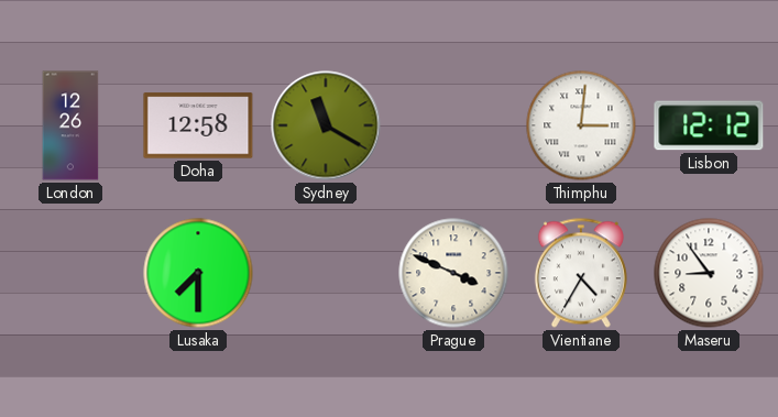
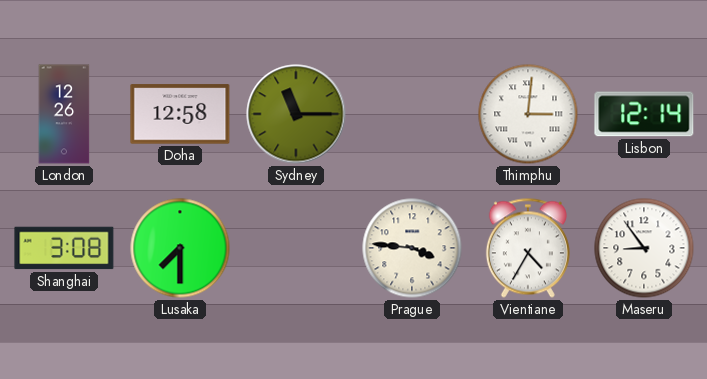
Sydney: 11:20 -> 11:15 (296, 114)
Lisbon: 12:12 -> 12:14 (644, 114)
Shanghai: none -> 3:08 (64, 248)
Prague: 3:49 -> 3:46 (412, 248)
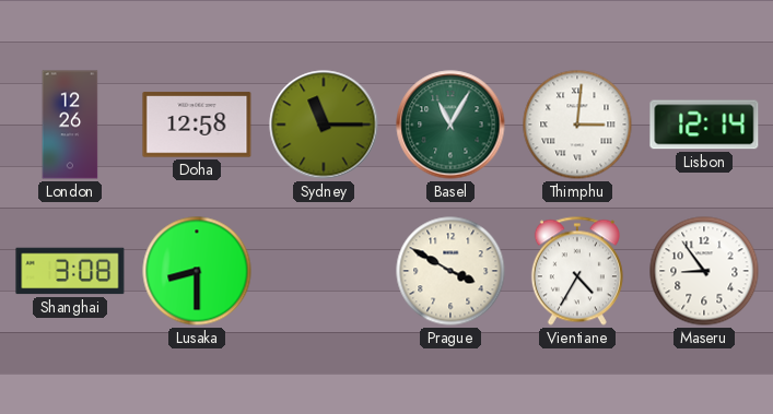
Basel: none -> 11:05 (450, 125)
Lusaka: 7:30 -> 8:30 (197, 271)
Prague: 3:46 -> 3:50 (450, 271)
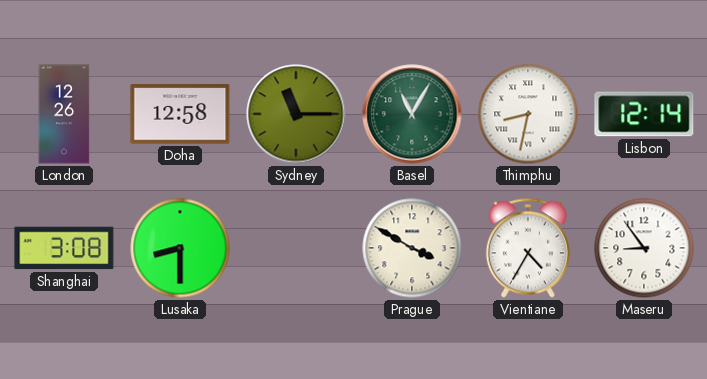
Thimphu: 3:01 -> 8:32 (528, 114)
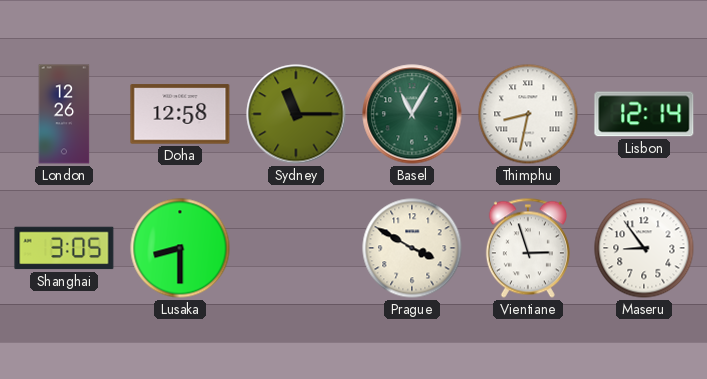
Shanghai: 3:08 -> 3:05 (64, 248)
Vientiane: 4:35 -> 2:57 (528, 248)
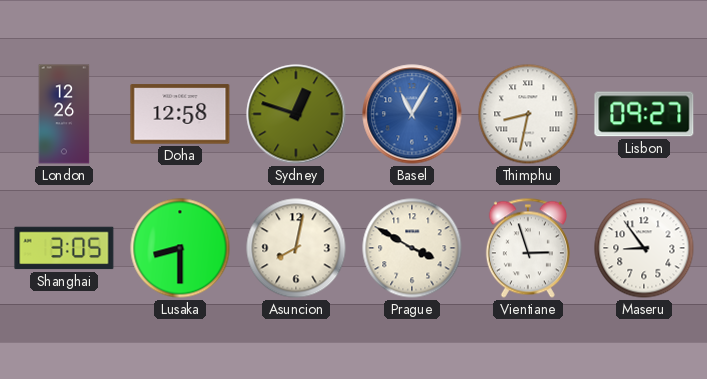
Sydney: 11:15 -> 12:48 (296, 114)
Basel dial: green -> blue (412, 114)
Lisbon: 12:14 -> 09:27 (644, 114)
Asuncion: none -> 8:02 (296, 248)
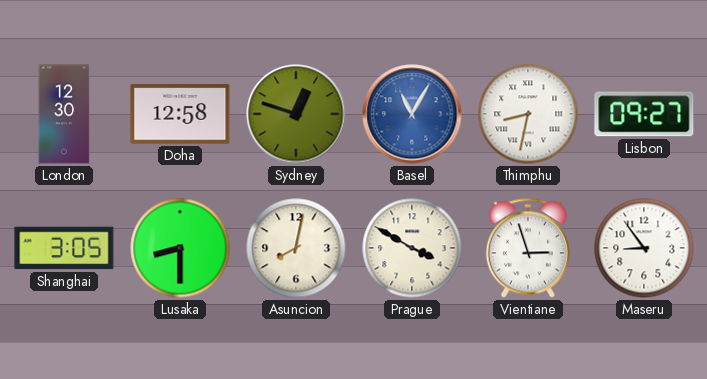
London: 12:26 -> 12:30 (64, 114)
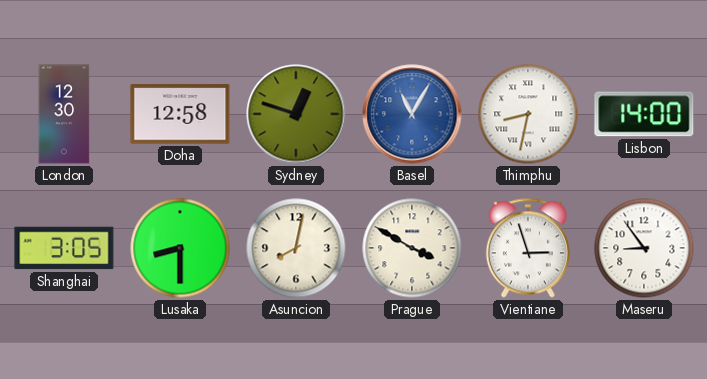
Lisbon: 09:27 -> 14:00 (644, 114)
